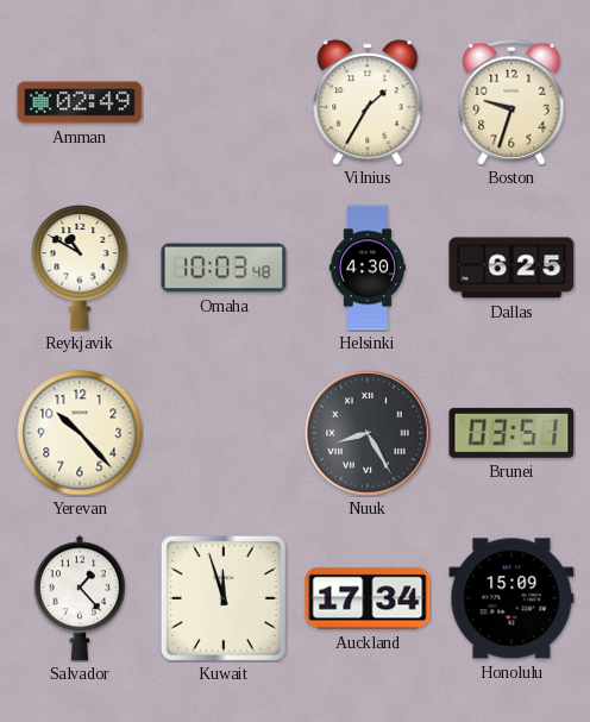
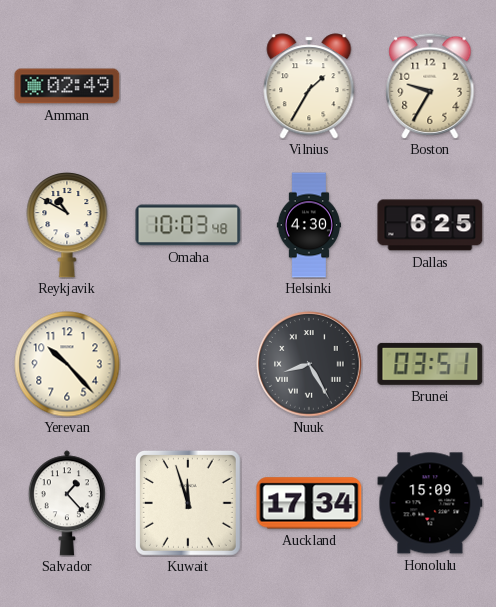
Boston: 9:33 -> 9:35 (430, 86)
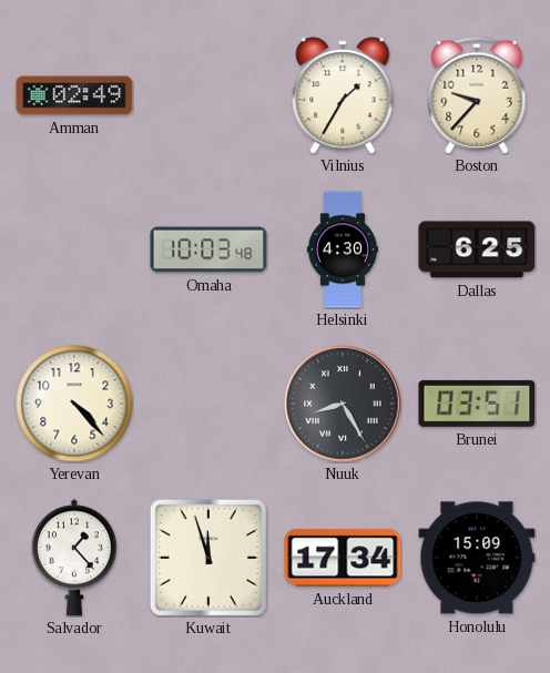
Boston: 9:35 -> 9:37 (477, 95)
Reykjavik: 10:50 -> none (67, 225)
Yerevan: 10:23 -> 4:23 (74, 404)
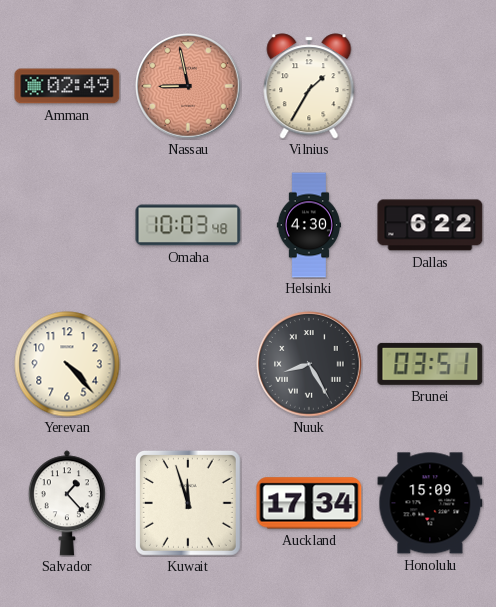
Nassau: none -> 8:58 (188, 86)
Boston: 9:37 -> none (477, 95)
Dallas: 6:25 -> 6:22 (430, 225)
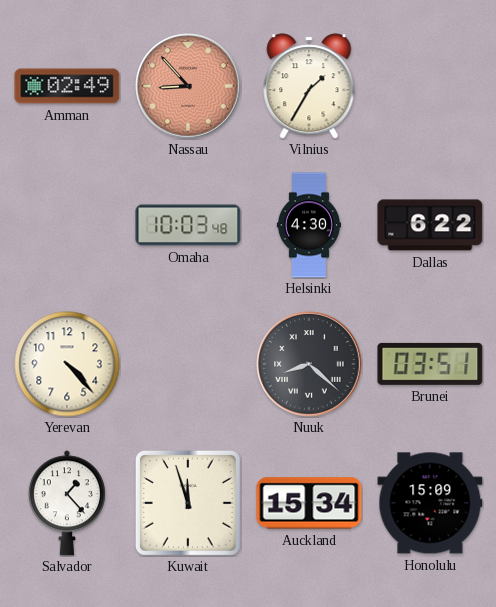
Nassau: 8:58 -> 8:53 (188, 86)
Nuuk: 8:25 -> 8:22 (309, 364)
Auckland: 17:34 -> 15:34 (309, 503)
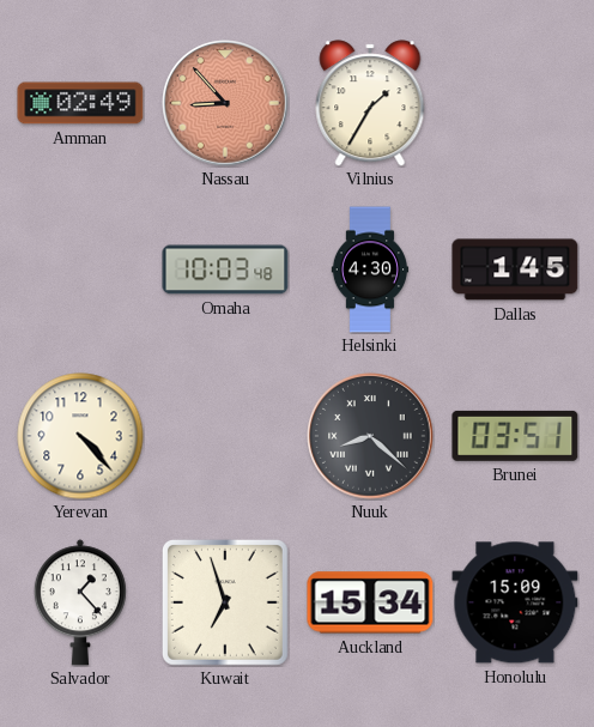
Dallas: 6:22 -> 1:45 (515, 269)
Kuwait: 11:57 -> 6:57 (225, 602)
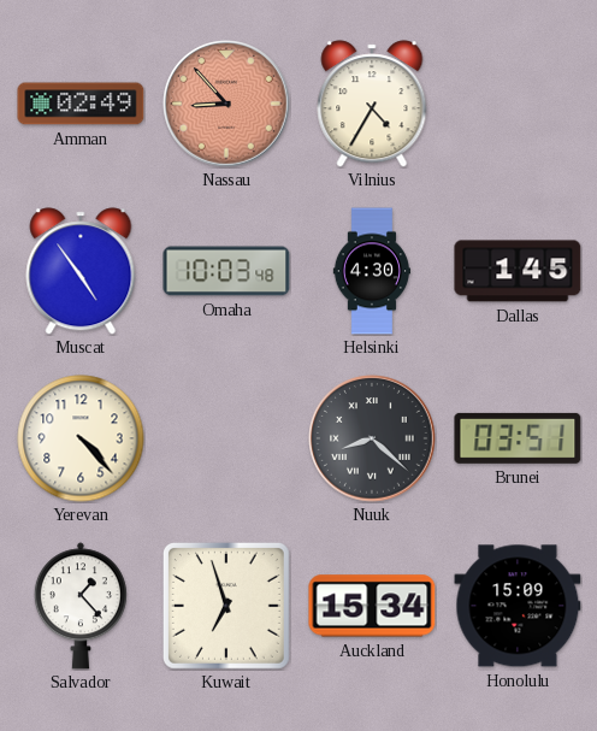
Vilnius: 1:35 -> 4:35 (372, 104)
Muscat: none -> 4:54 (81, 271)
